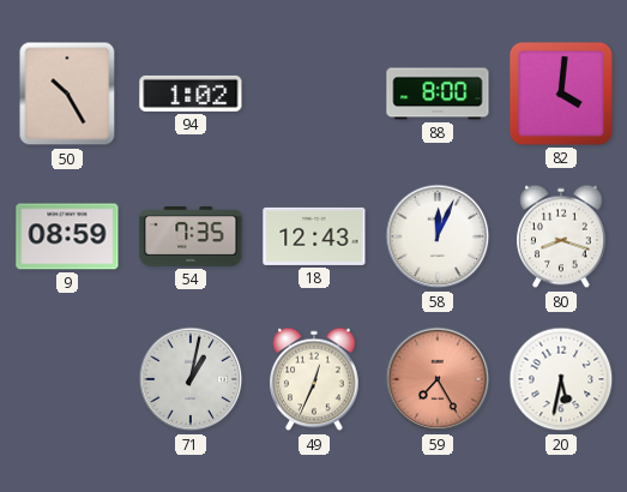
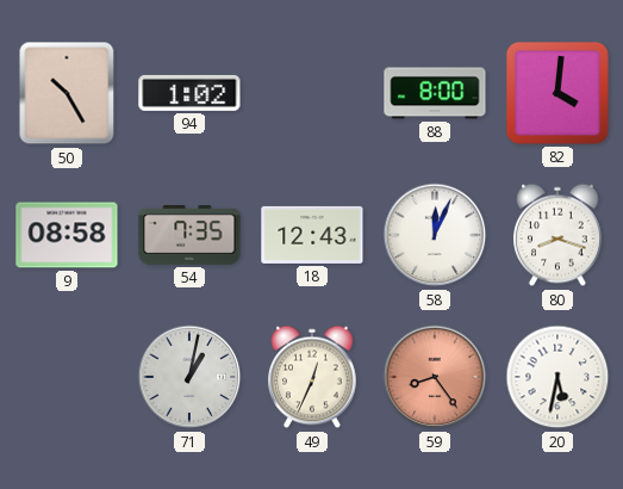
9: 08:59 -> 08:58 (67, 235)
59: 7:25 -> 8:24 (435, 377)
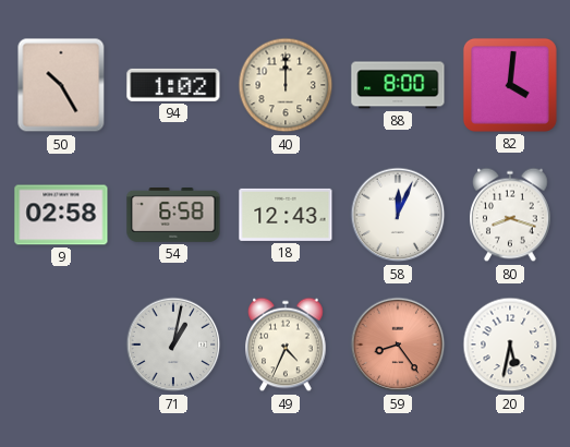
40: none -> 12:00 (286, 85)
9: 08:58 -> 02:58 (61, 215)
54: 7:35 -> 6:58 (173, 216)
49: 12:34 -> 4:34 (286, 345)
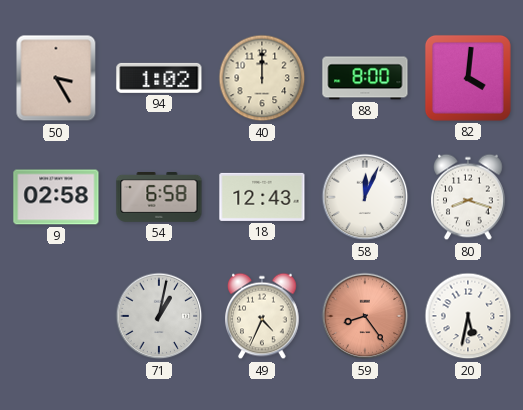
50: 10:25 -> 3:25 (56, 78)
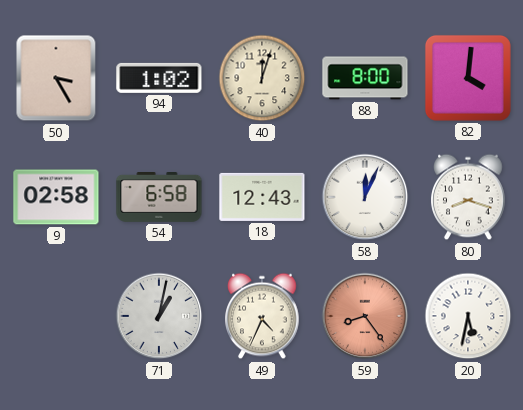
40: 12:00 -> 12:03 (262, 78)
